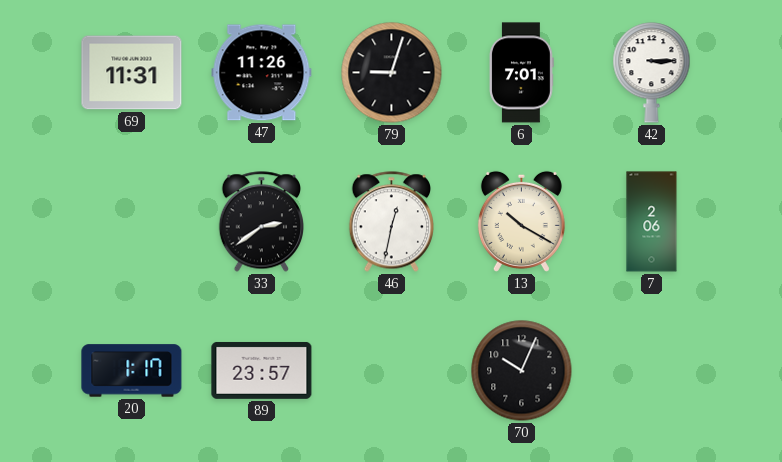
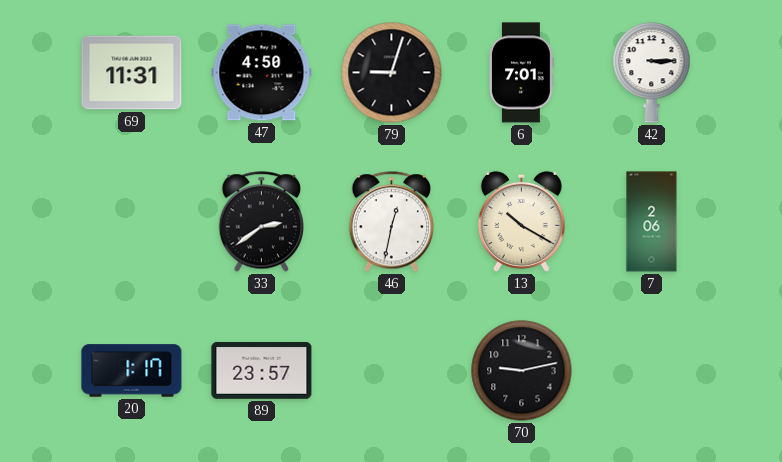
47: 11:26 -> 4:50 (262, 73)
70: 10:04 -> 9:13 (522, 371)
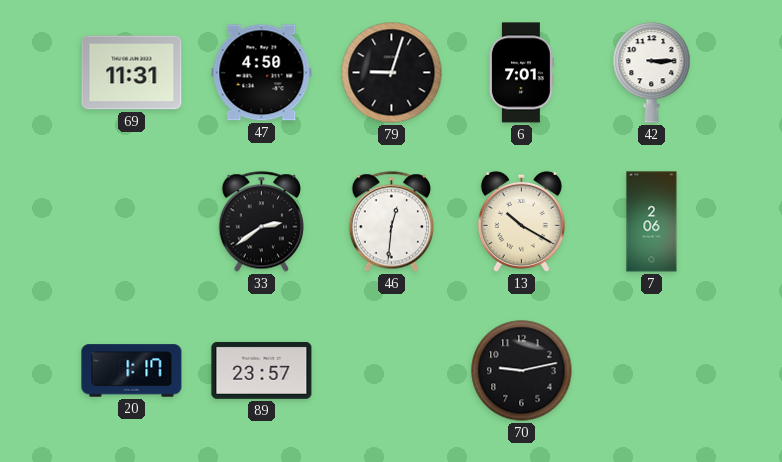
46: 12:32 -> 12:31 (391, 222)
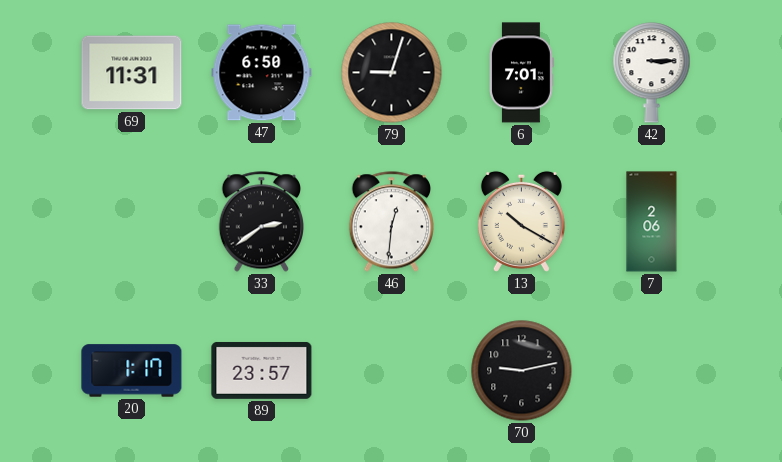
47: 4:50 -> 6:50 (262, 73)
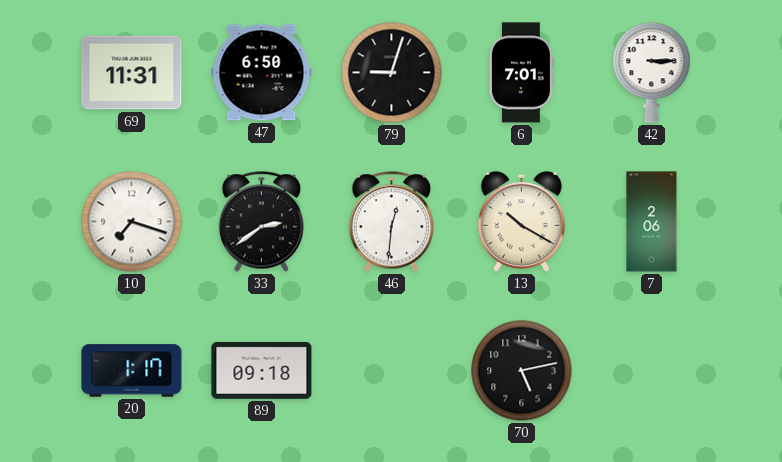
10: none -> 7:18 (132, 222)
89: 23:57 -> 09:18 (262, 370)
70: 9:13 -> 5:13 (522, 371)
